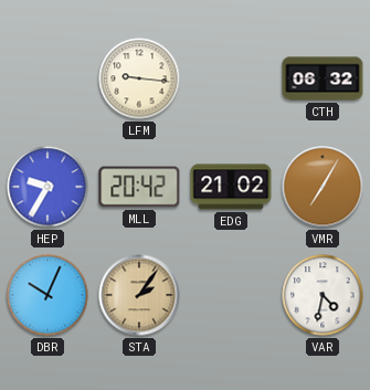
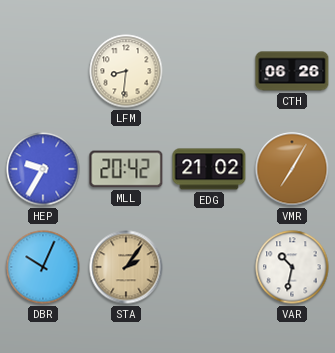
LFM: 9:16 -> 8:31 (126, 71)
CTH: 06:32 -> 06:26 (292, 71)
VAR: 4:32 -> 10:32 (292, 267)
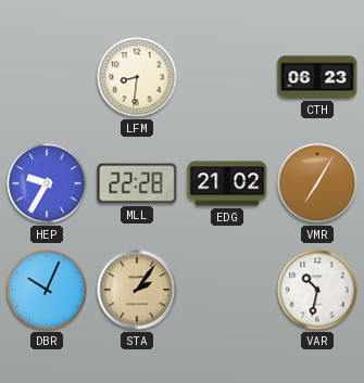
CTH: 06:26 -> 06:23 (317, 77)
MLL: 20:42 -> 22:28 (137, 183)
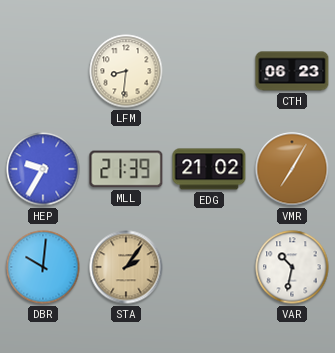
MLL: 22:28 -> 21:39 (126, 169)
DBR: 10:04 -> 10:01 (43, 267)
